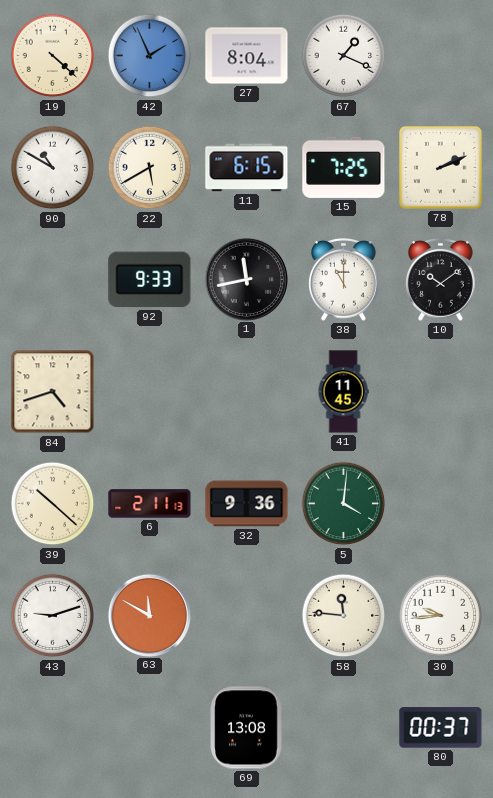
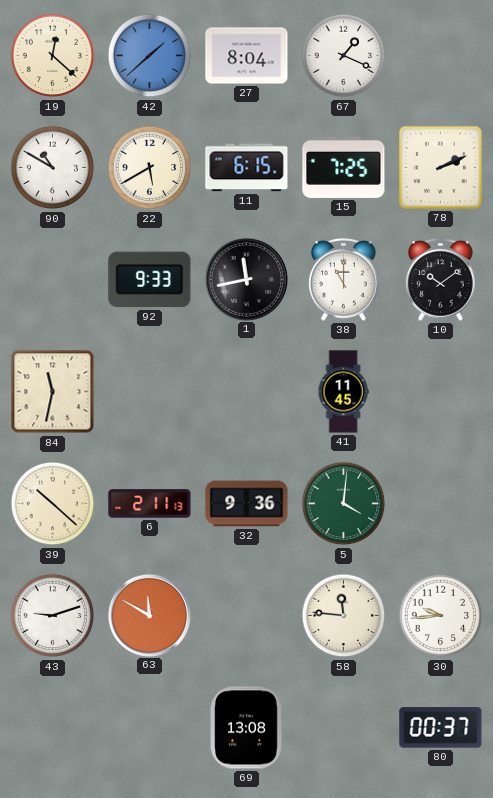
19: 4:22 -> 12:22 (53, 56)
42: 1:56 -> 1:38 (150, 56)
84: 4:42 -> 11:32 (53, 392)
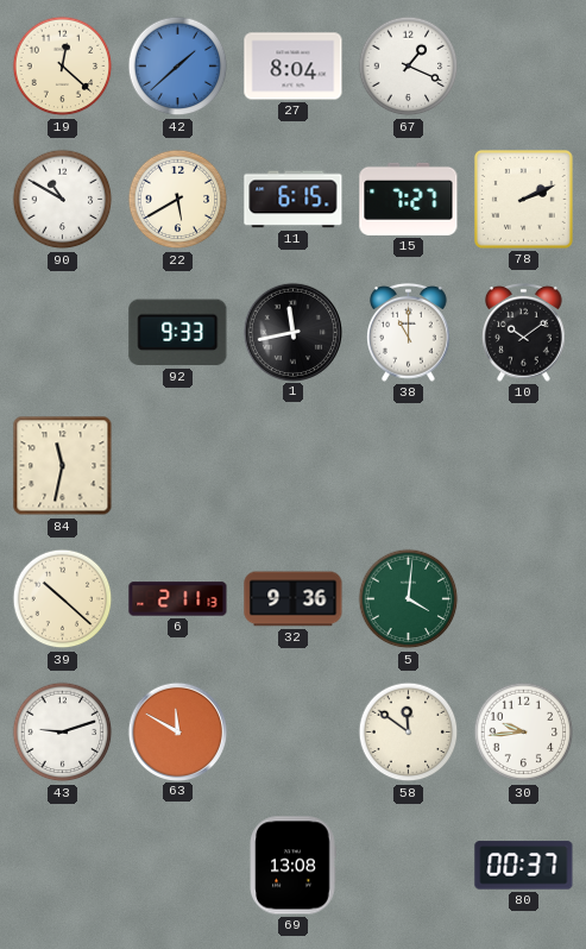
15: 7:25 -> 7:27 (409, 199)
41: 11:45 -> none (343, 392)
58: 11:46 -> 11:51 (409, 733)
